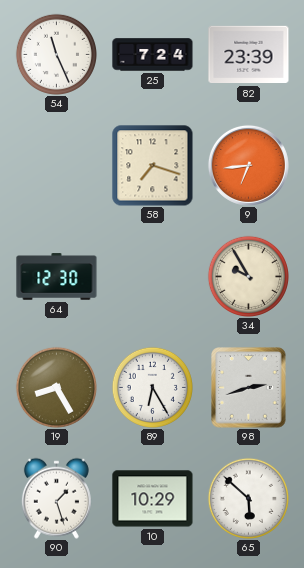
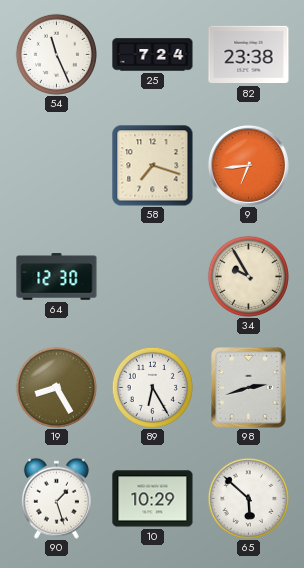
82: 23:39 -> 23:38 (249, 55)
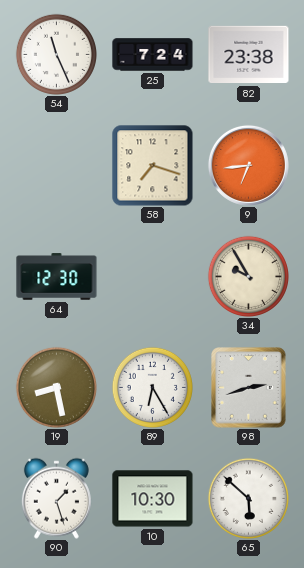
19: 8:25 -> 8:28 (56, 387)
10: 10:29 -> 10:30 (153, 499)
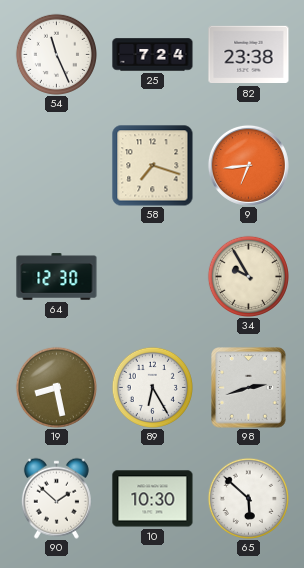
90: 1:27 -> 1:52 (56, 498)
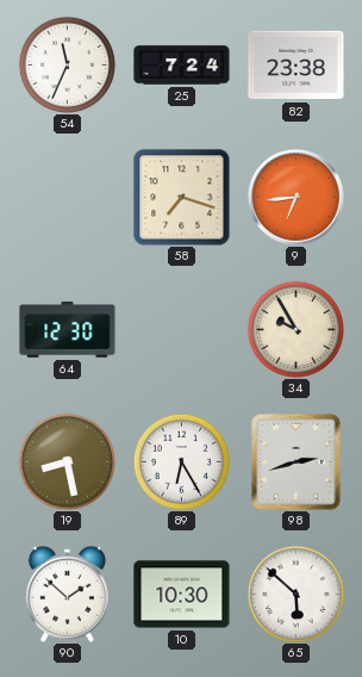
54: 11:26 -> 11:34 (67, 64)
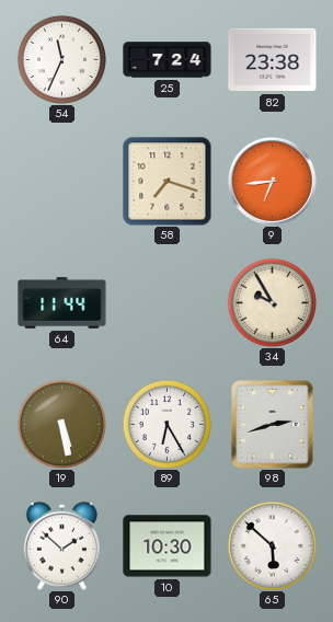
64: 12:30 -> 11:44 (62, 303)
19: 8:28 -> 5:28 (61, 424)
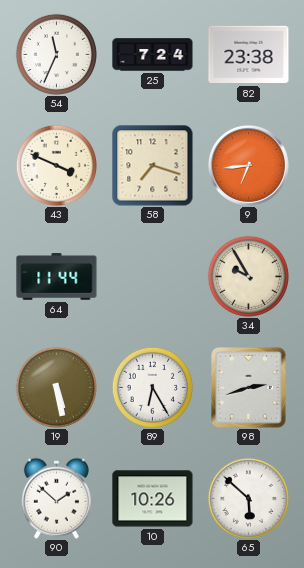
43: none -> 3:49 (56, 165)
10: 10:30 -> 10:26 (153, 499)
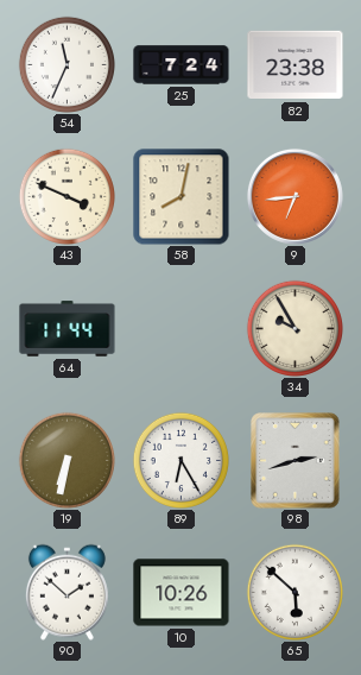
58: 7:18 -> 8:02 (182, 197)
19: 5:28 -> 6:32 (66, 460)
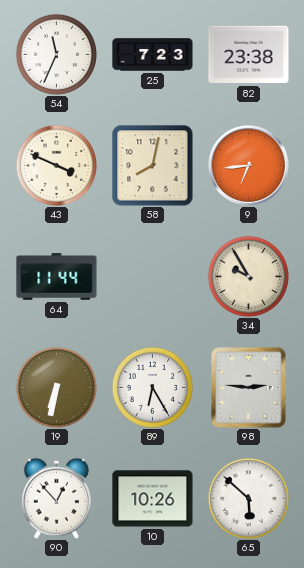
25: 7:24 -> 7:23 (153, 55)
98: 2:42 -> 2:46 (249, 388)
90: 1:52 -> 12:53 (56, 498)
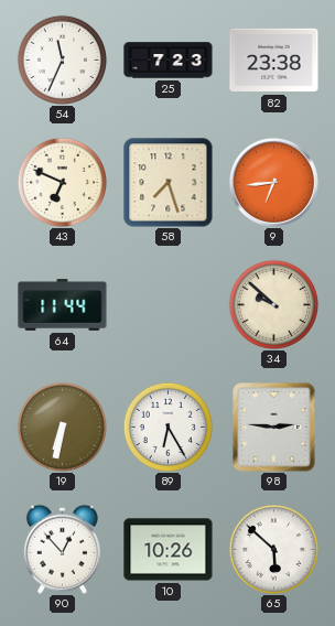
43: 3:49 -> 6:49 (62, 182)
58: 8:02 -> 7:27 (169, 183)
34: 9:55 -> 9:52 (273, 304)
